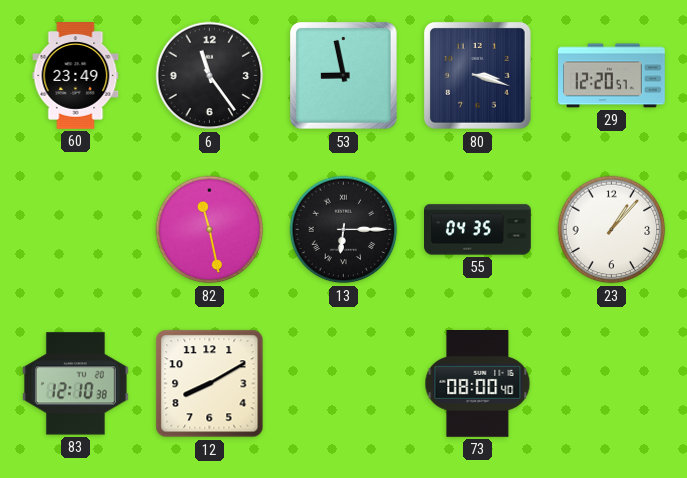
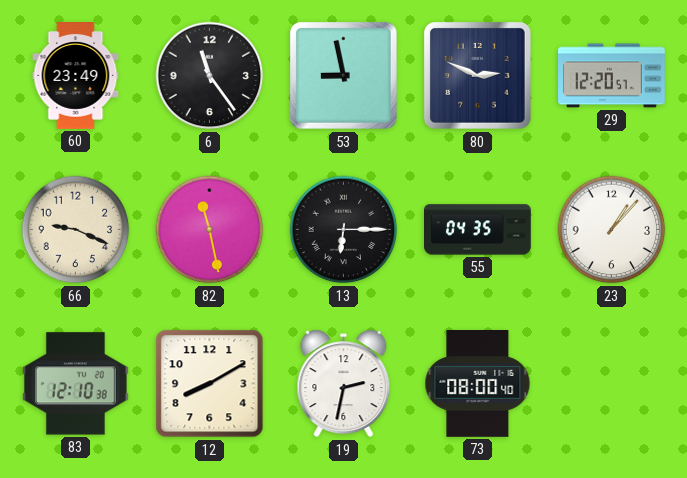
80: 3:18 -> 2:49 (478, 76)
66: none -> 9:19 (76, 230)
19: none -> 2:32 (344, 384)
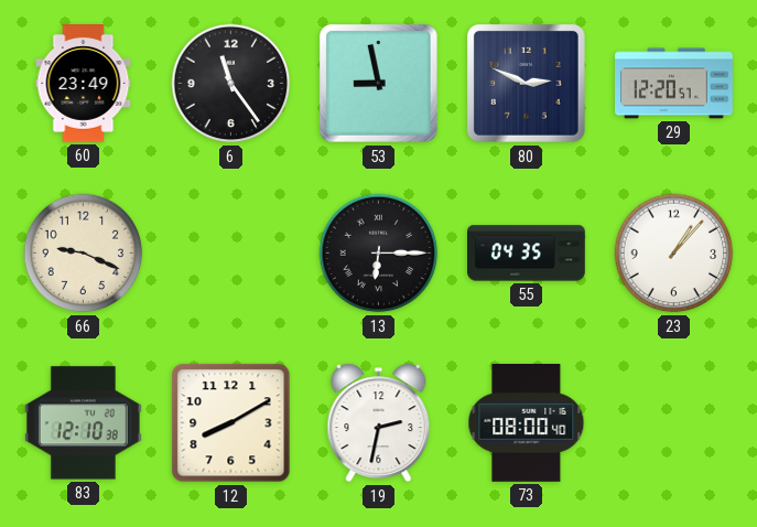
82: 11:28 -> none (210, 230)
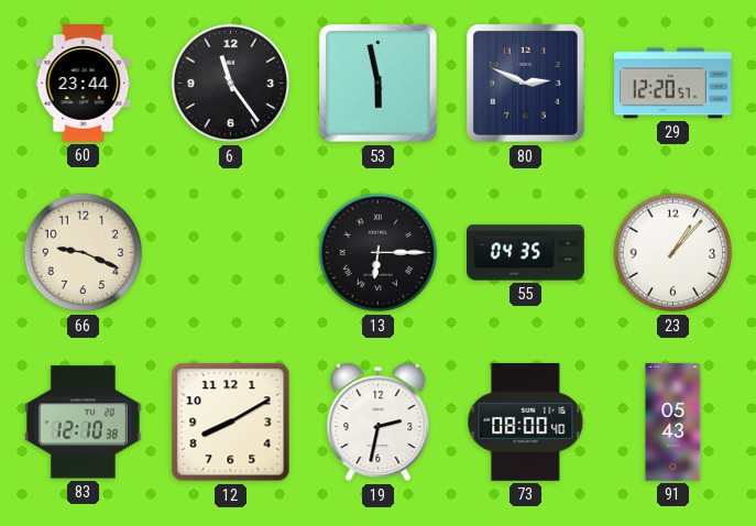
60: 23:49 -> 23:44 (84, 84)
53: 8:58 -> 5:58 (379, 84)
91: none -> 05:43 (673, 423)
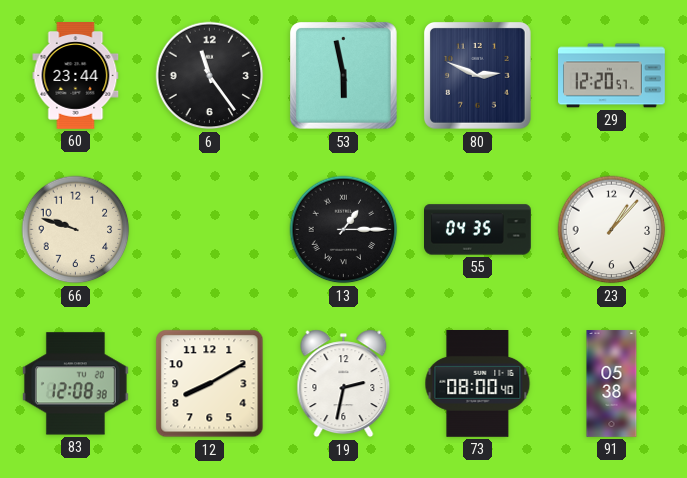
66: 9:19 -> 9:48 (76, 230)
13: 6:15 -> 1:15 (344, 230)
83: 12:10 -> 12:08 (75, 384)
91: 05:43 -> 05:38 (612, 384)
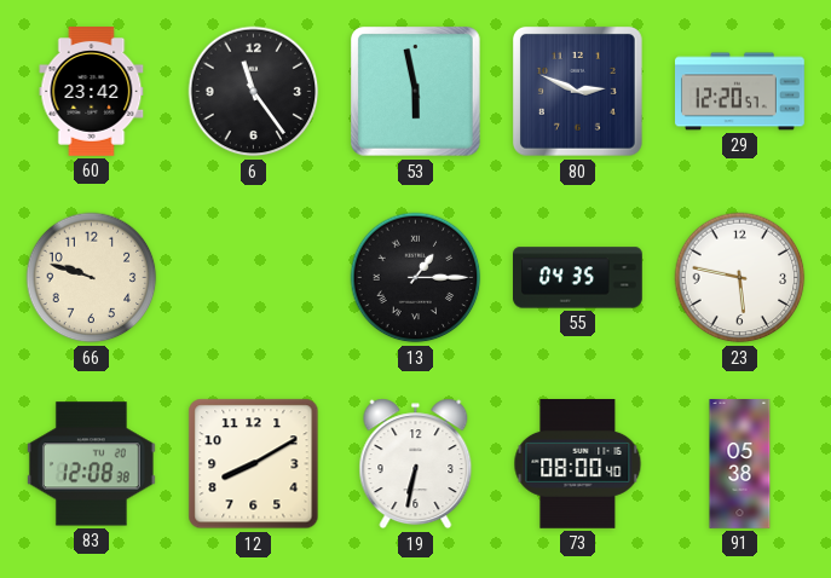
60: 23:44 -> 23:42 (92, 92)
23: 1:07 -> 5:47 (740, 278)
19: 2:32 -> 6:32 (416, 464)
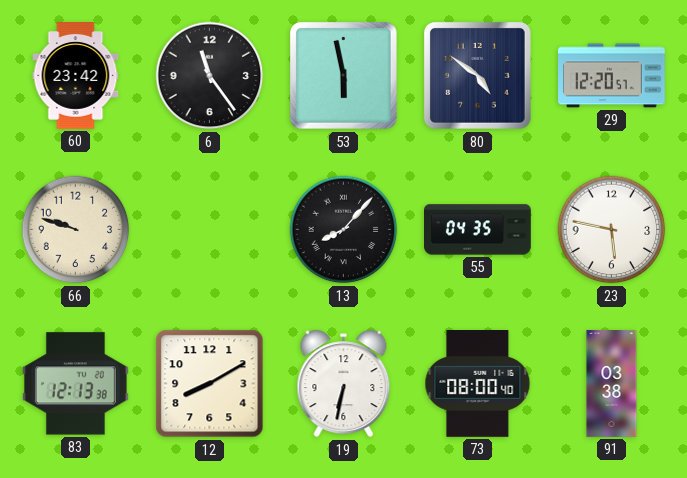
80: 2:49 -> 4:51 (478, 76)
13: 1:15 -> 8:07 (344, 230)
83: 12:08 -> 12:13 (75, 384)
91: 05:38 -> 03:38 (612, 384)
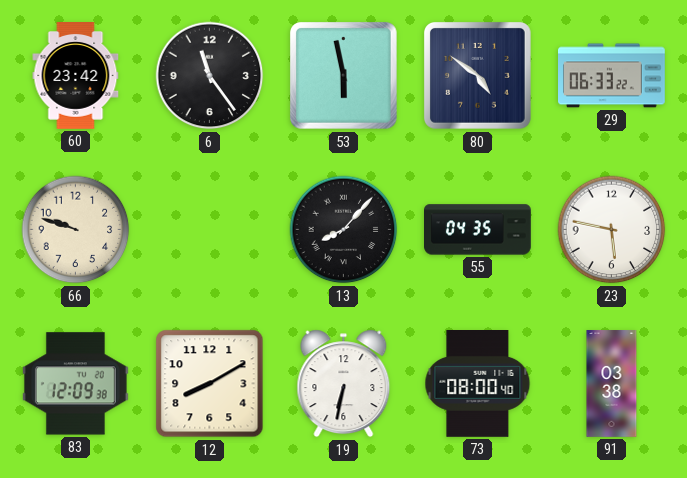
29: 12:20 -> 06:33 (612, 76)
83: 12:13 -> 12:09 (75, 384)
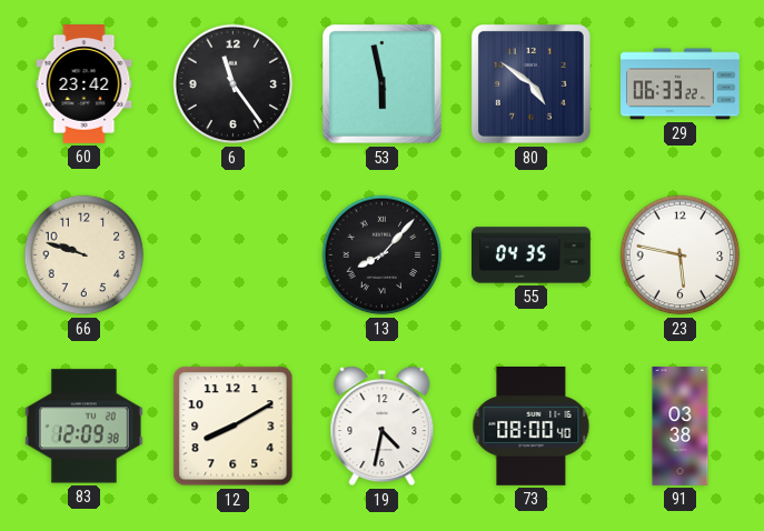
19: 6:32 -> 4:32 (383, 427)
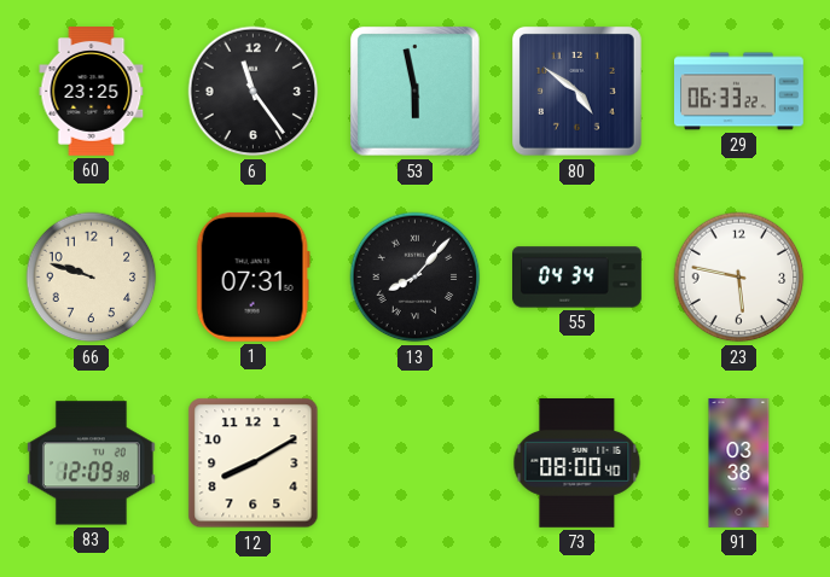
60: 23:42 -> 23:25 (92, 92)
1: none -> 07:31 (253, 276)
55: 04:35 -> 04:34 (577, 278)
19: 4:32 -> none (383, 427)
